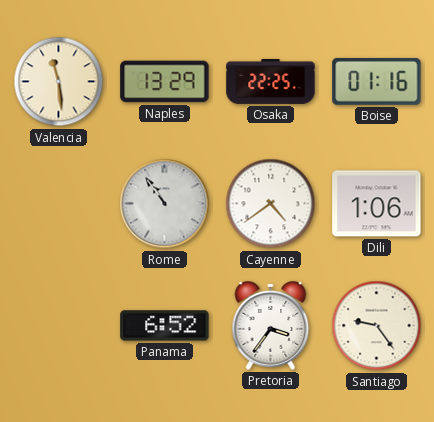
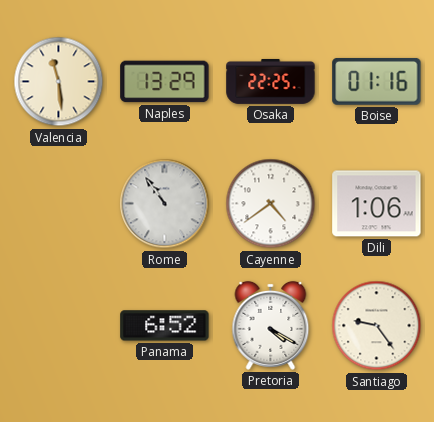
Pretoria: 3:36 -> 4:20 (271, 325)
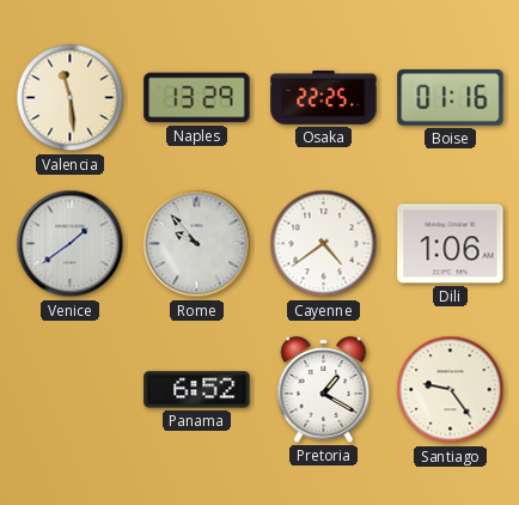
Venice: none -> 1:39 (71, 244)
Rome: 10:54 -> 9:53 (197, 244)
Pretoria: 4:20 -> 1:20 (324, 389)
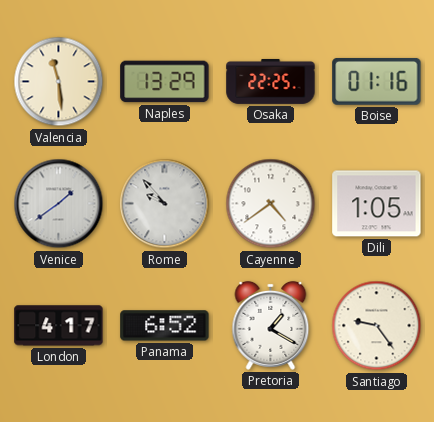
Dili: 1:06 -> 1:05 (377, 204)
London: none -> 4:17 (59, 326)
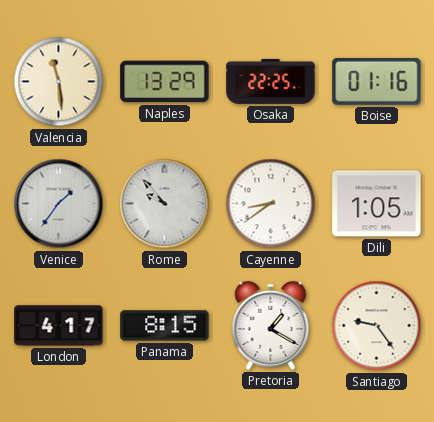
Venice: 1:39 -> 1:36 (59, 204)
Cayenne: 4:39 -> 8:39 (271, 204)
Panama: 6:52 -> 8:15 (165, 326)
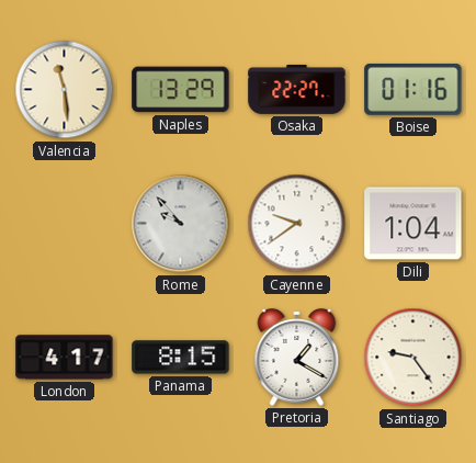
Osaka: 22:25 -> 22:27 (297, 89)
Venice: 1:36 -> none (59, 204)
Cayenne: 8:39 -> 9:39 (297, 224)
Dili: 1:05 -> 1:04 (413, 224)
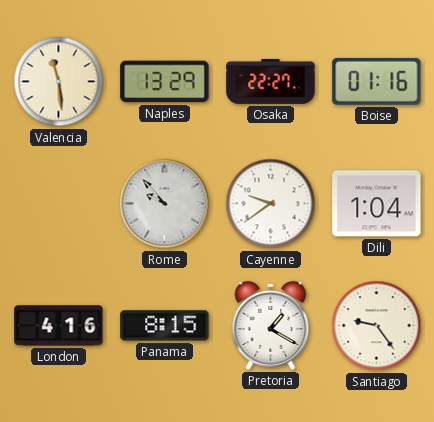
London: 4:17 -> 4:16 (59, 326)
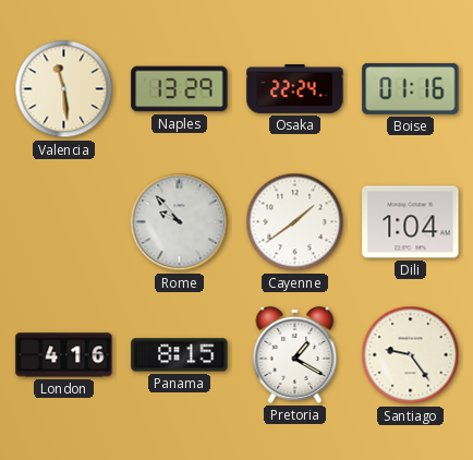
Osaka: 22:27 -> 22:24 (295, 88)
Cayenne: 9:39 -> 1:39 (295, 222)
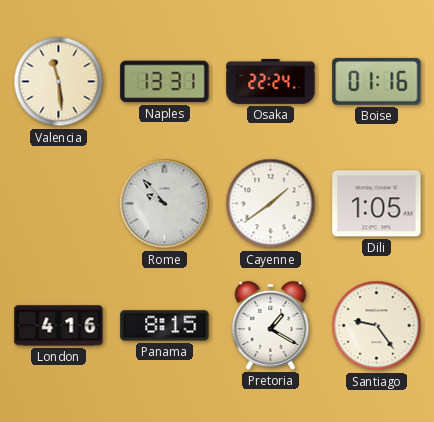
Naples: 13:29 -> 13:31 (165, 82)
Dili: 1:04 -> 1:05 (377, 204)
